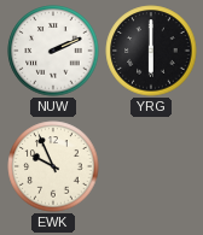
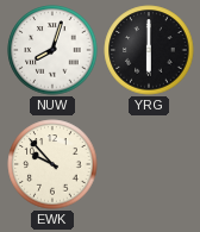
NUW: 2:11 -> 8:03 (52, 50)
EWK: 9:56 -> 9:53 (52, 164)
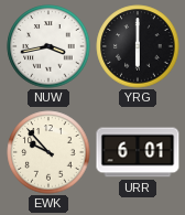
NUW: 8:03 -> 3:43 (48, 46)
URR: none -> 6:01 (138, 152)
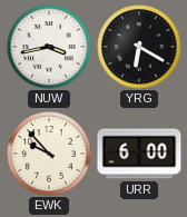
YRG: 6:00 -> 6:20 (139, 47)
URR: 6:01 -> 6:00 (139, 154)
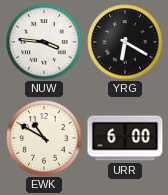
NUW: 3:43 -> 3:46 (44, 42)
EWK: 9:53 -> 10:50 (44, 138)
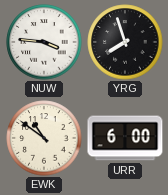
YRG: 6:20 -> 7:57 (125, 42)
EWK: 10:50 -> 10:51 (44, 138)
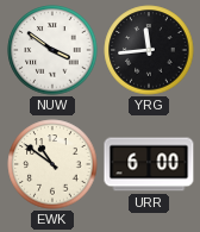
NUW: 3:46 -> 3:51 (52, 50)
YRG: 7:57 -> 11:44 (149, 50)
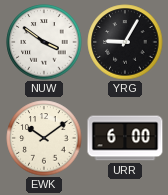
YRG: 11:44 -> 9:05 (125, 42)
EWK: 10:51 -> 10:09 (44, 138)
